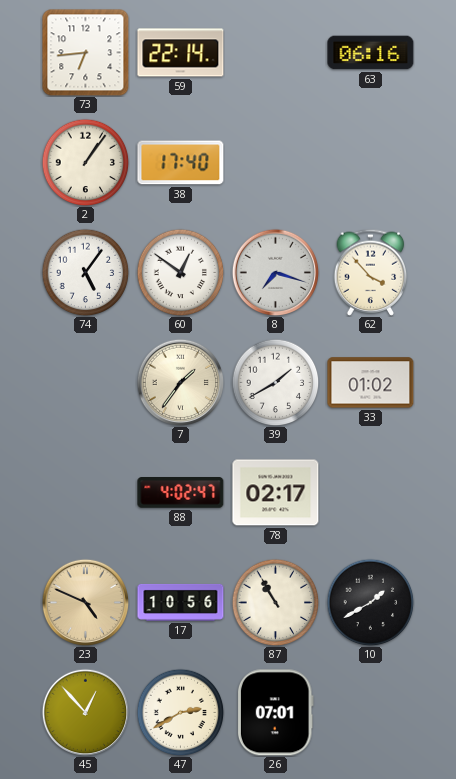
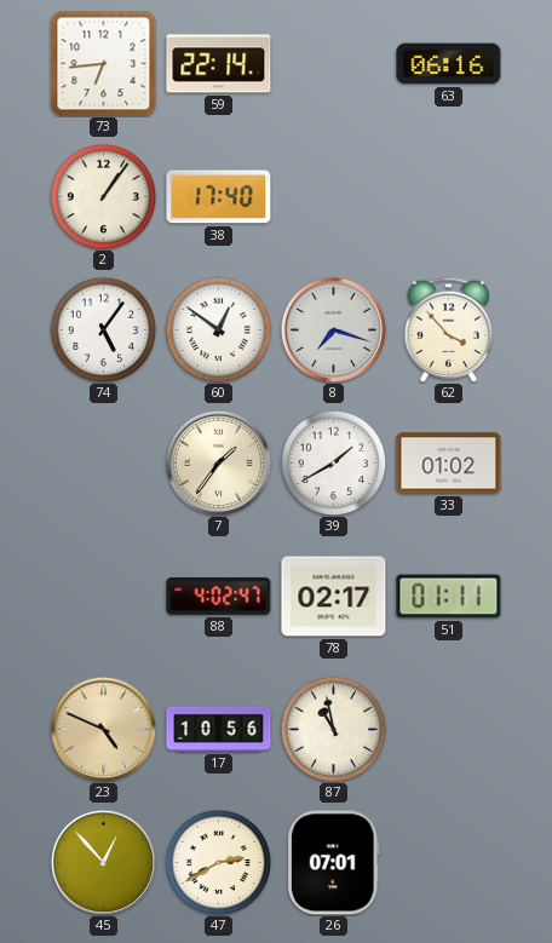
51: none -> 01:11 (449, 597)
87: 10:55 -> 10:58 (333, 729)
10: 1:40 -> none (370, 602)
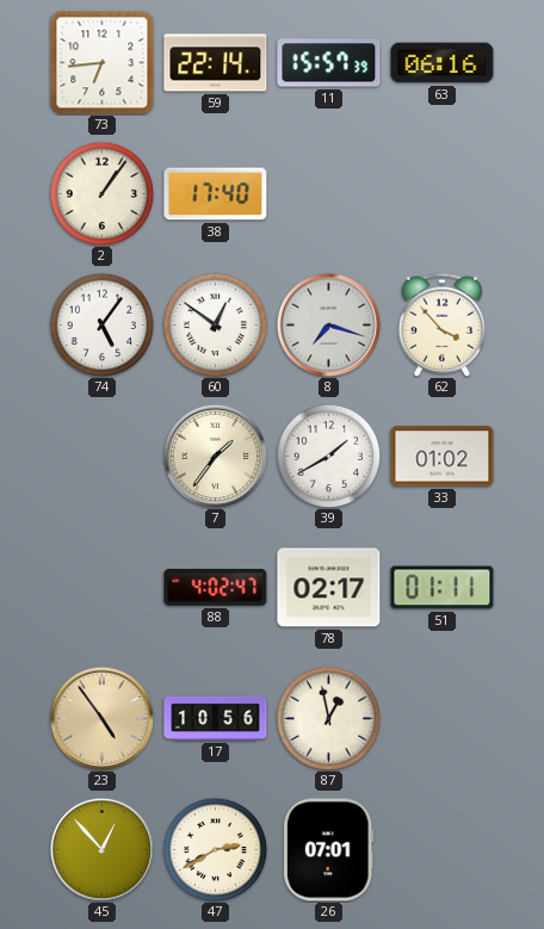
11: none -> 15:57 (329, 63)
23: 4:49 -> 4:54 (101, 718)
87: 10:58 -> 12:58 (328, 718)
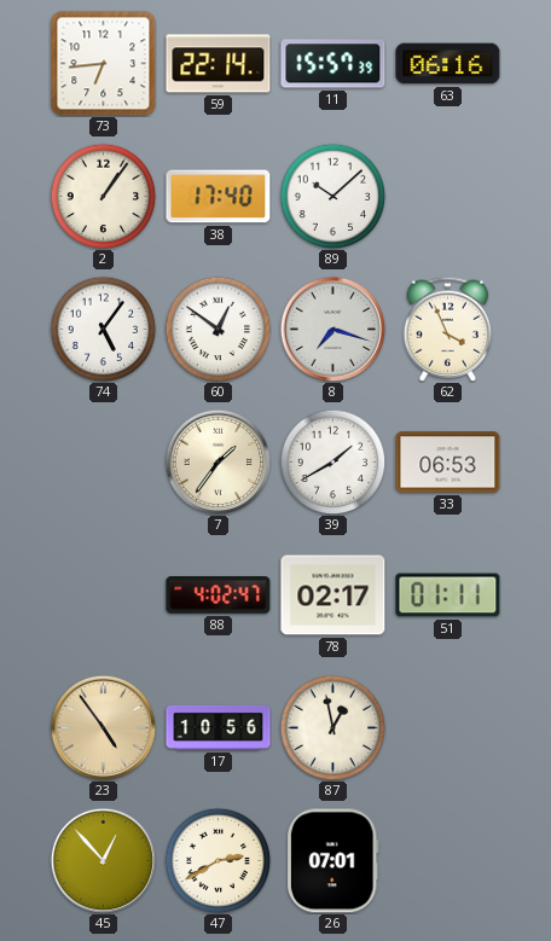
89: none -> 10:08 (332, 196)
62: 3:53 -> 3:56 (448, 329)
33: 01:02 -> 06:53 (448, 463)
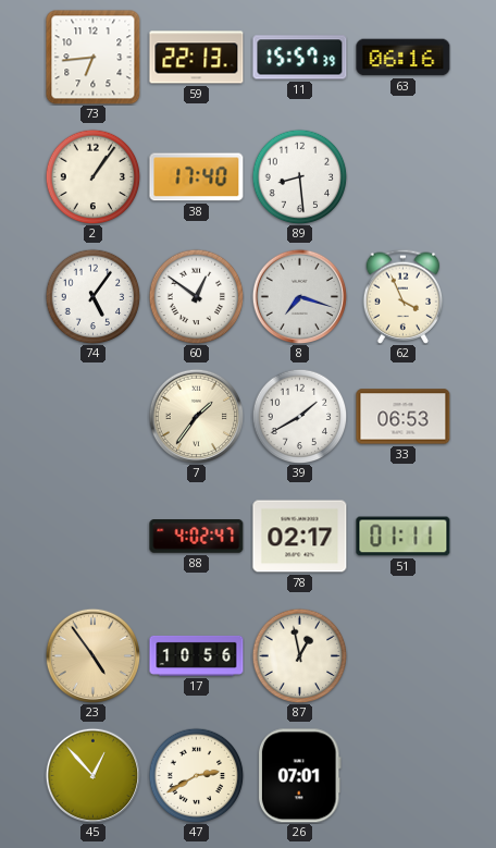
59: 22:14 -> 22:13 (197, 58)
89: 10:08 -> 8:29 (299, 176)
